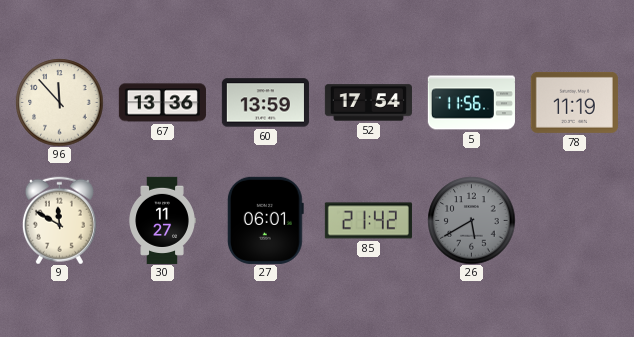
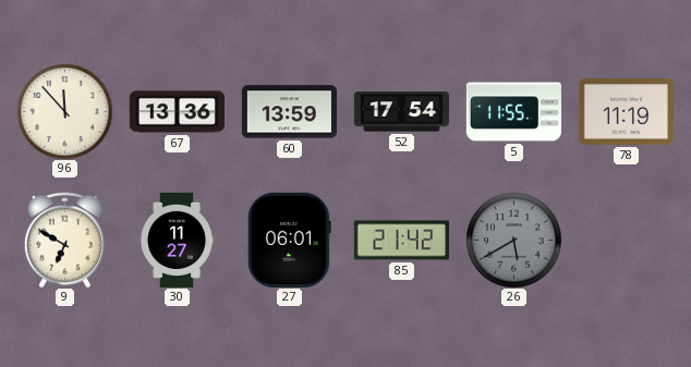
5: 11:56 -> 11:55 (513, 112)
9: 11:50 -> 6:50 (64, 240)
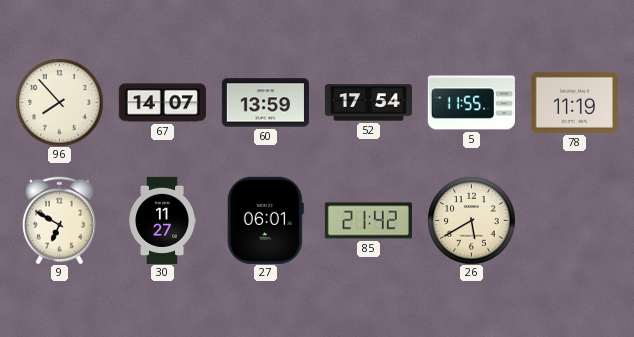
96: 11:53 -> 7:53 (59, 102)
67: 13:36 -> 14:07 (162, 103)
26 dial: grey -> cream (471, 220)
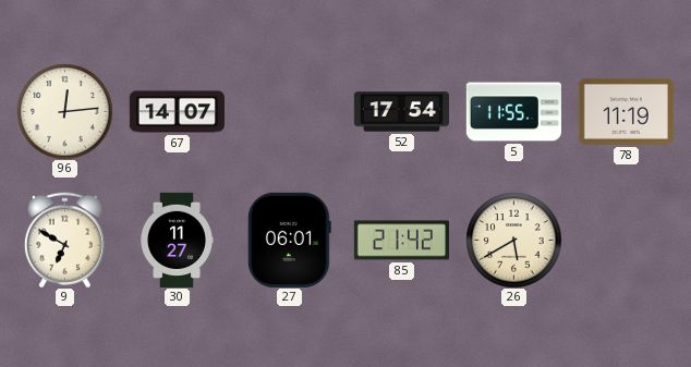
96: 7:53 -> 12:14 (64, 111)
60: 13:59 -> none (265, 103)
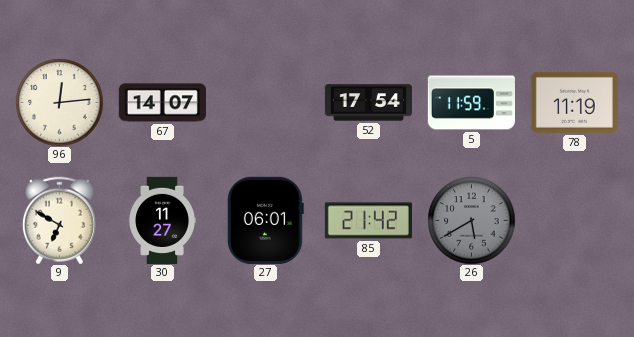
5: 11:55 -> 11:59 (471, 103)
26 dial: cream -> grey (471, 220)
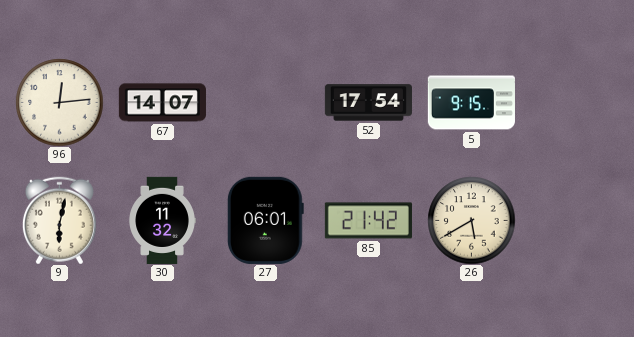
5: 11:59 -> 9:15 (471, 103)
78: 11:19 -> none (574, 102)
9: 6:50 -> 6:02 (59, 220)
30: 11:27 -> 11:32 (162, 220)
26 dial: grey -> cream (471, 220)
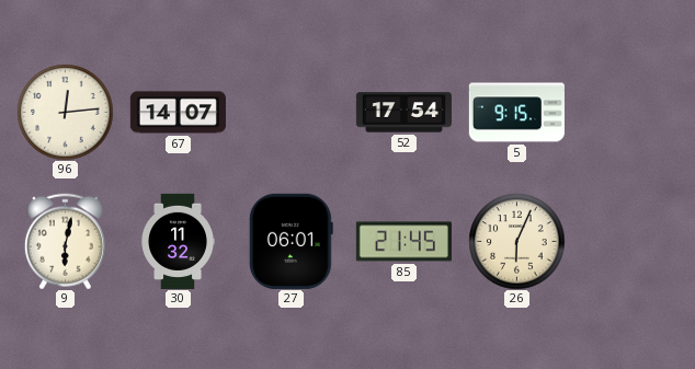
85: 21:42 -> 21:45 (403, 242)
26: 5:40 -> 6:04 (516, 241)
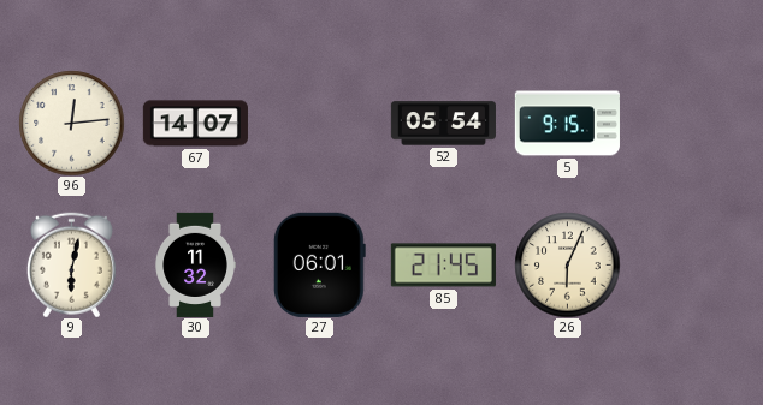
52: 17:54 -> 05:54 (443, 124)
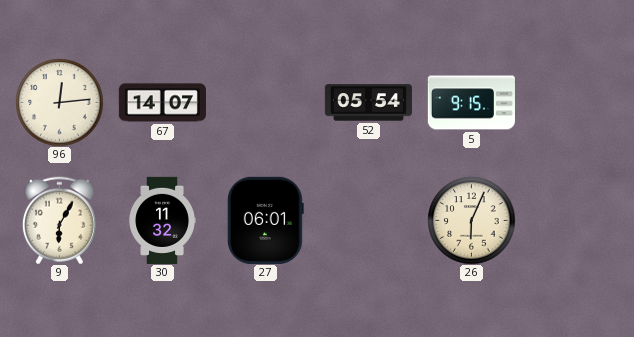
9: 6:02 -> 6:05 (59, 220)
85: 21:45 -> none (443, 266)
